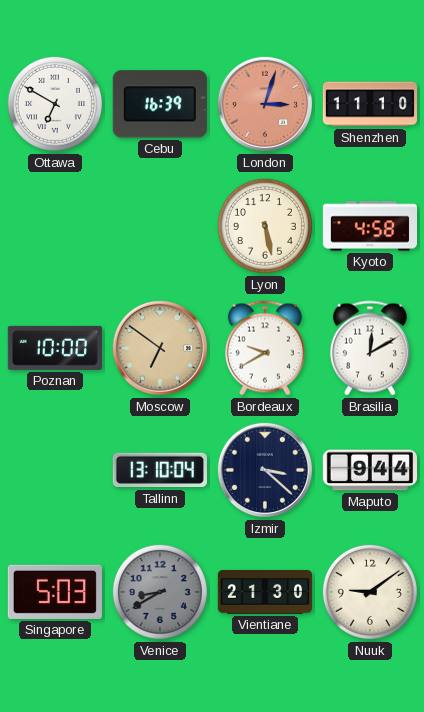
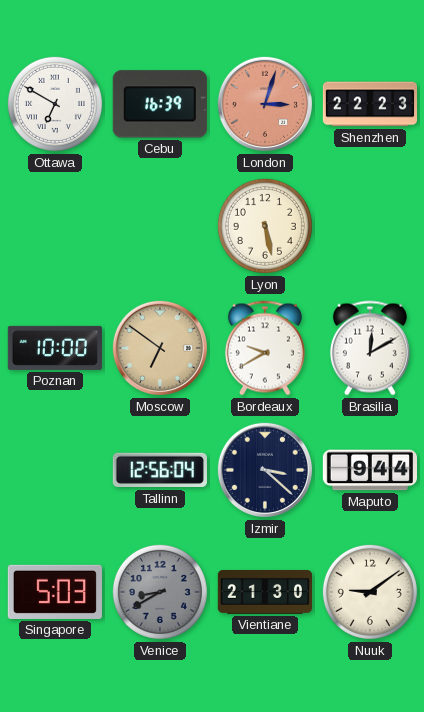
Shenzhen: 11:10 -> 22:23 (369, 104)
Kyoto: 4:58 -> none (369, 226)
Tallinn: 13:10 -> 12:56 (160, 470)
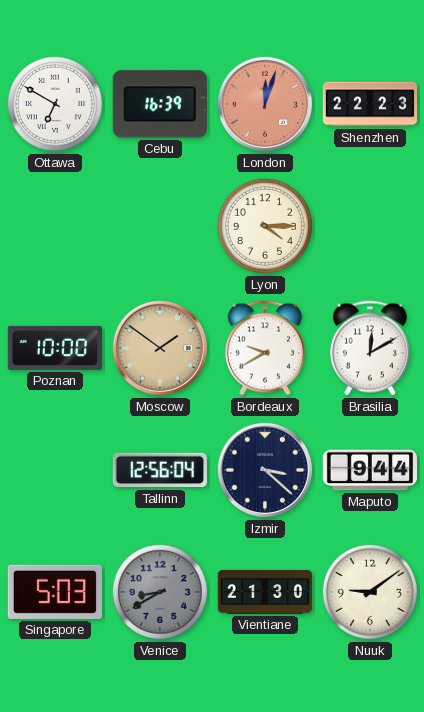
London: 3:03 -> 12:03 (265, 104)
Lyon: 5:28 -> 4:15 (265, 226)
Moscow: 6:51 -> 1:51 (160, 348)
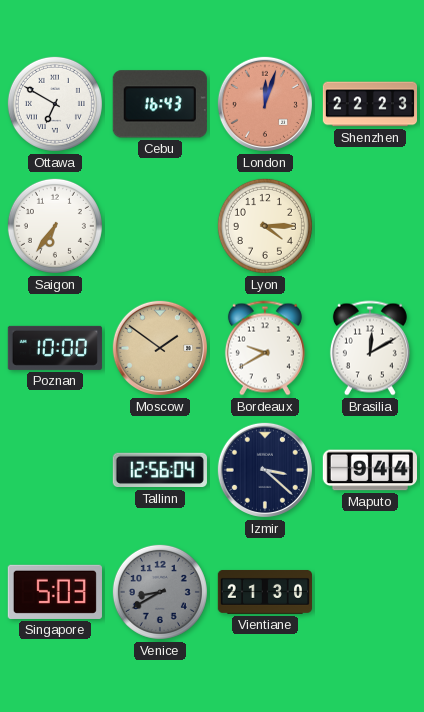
Cebu: 16:39 -> 16:43 (160, 104)
Saigon: none -> 6:36 (55, 226)
Nuuk: 9:09 -> none (370, 592)
